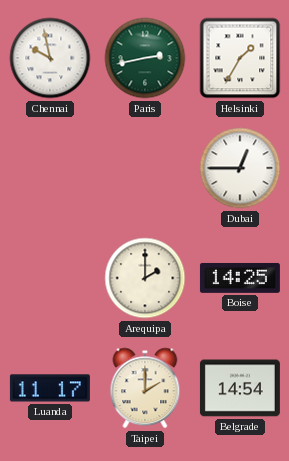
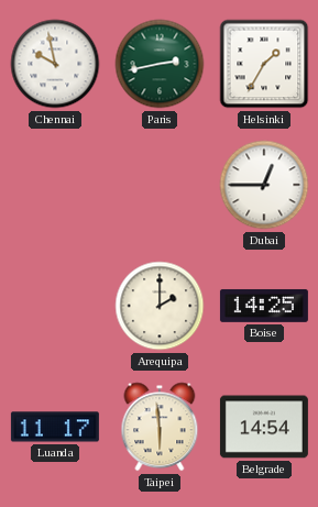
Taipei: 2:00 -> 5:59 (160, 427)
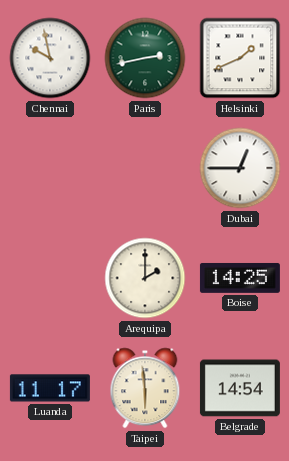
Helsinki: 1:35 -> 1:41 (240, 58)
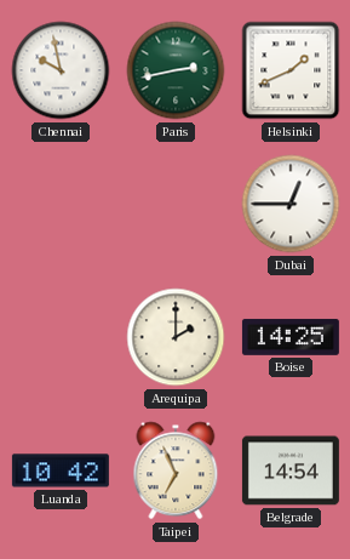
Luanda: 11:17 -> 10:42 (61, 470)
Taipei: 5:59 -> 6:56 (176, 470)
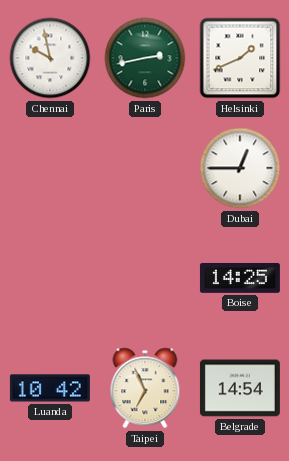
Arequipa: 2:00 -> none (176, 337)
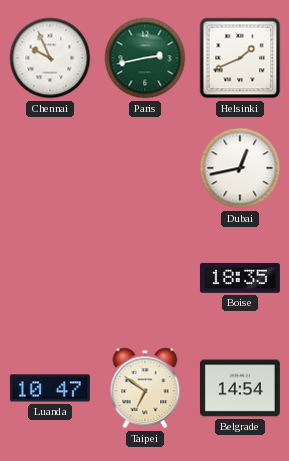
Chennai: 9:58 -> 9:56 (50, 58)
Dubai: 12:45 -> 12:43 (240, 168)
Boise: 14:25 -> 18:35 (240, 278)
Luanda: 10:42 -> 10:47 (50, 388)
Taipei: 6:56 -> 6:51 (145, 388)
